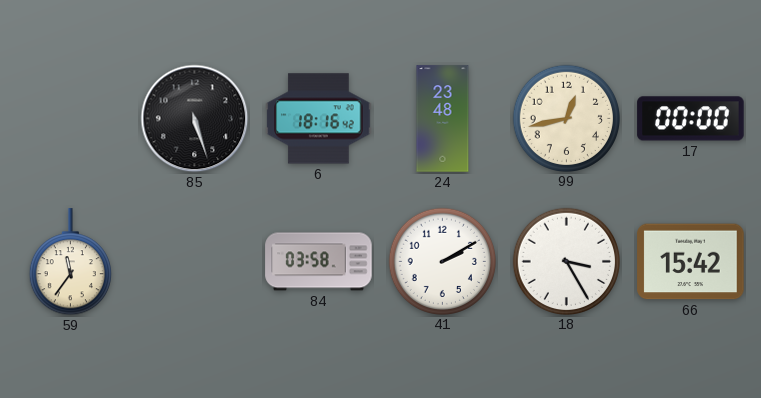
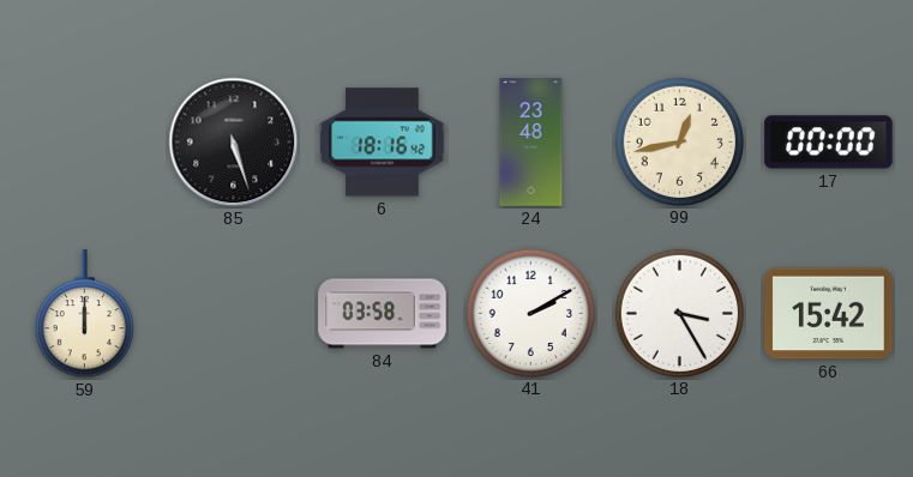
59: 11:36 -> 12:00 (84, 314)
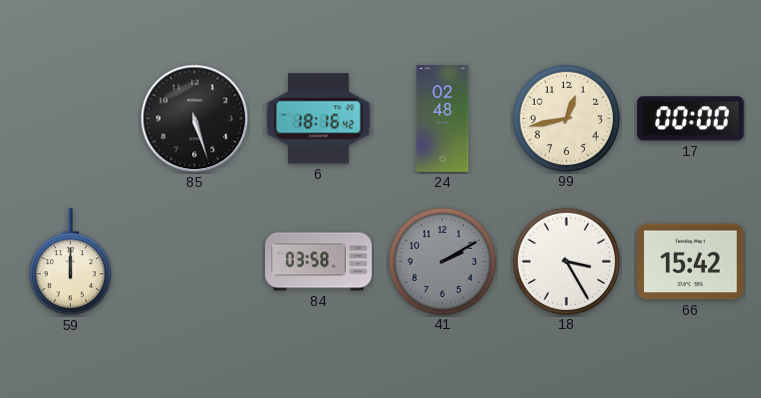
24: 23:48 -> 02:48 (443, 119)
41 dial: white -> grey (442, 261)
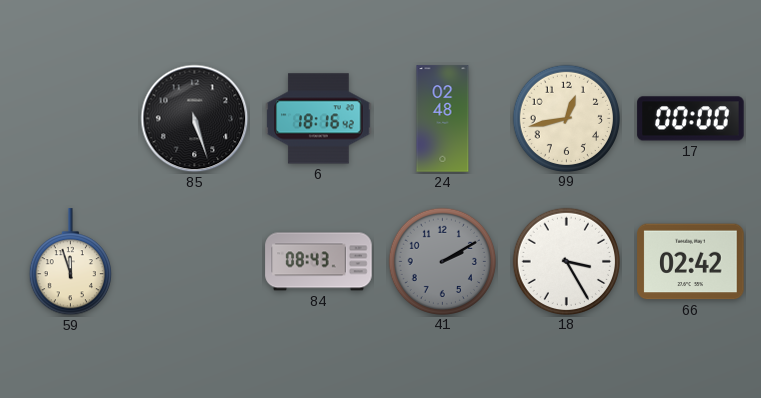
59: 12:00 -> 11:57 (70, 262)
84: 03:58 -> 08:43 (319, 262)
66: 15:42 -> 02:42 (691, 262)
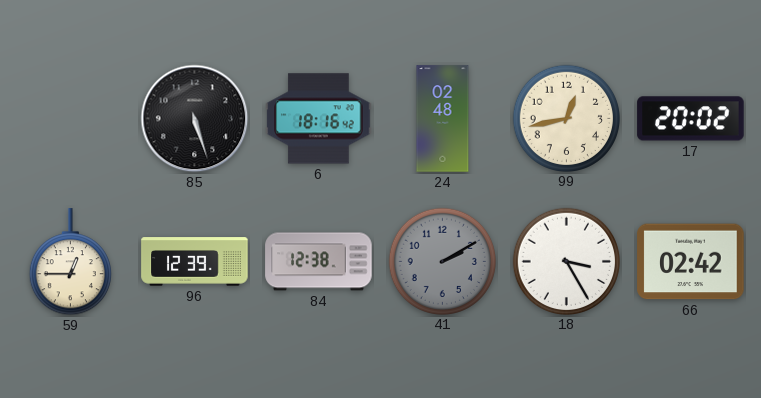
17: 00:00 -> 20:02 (691, 119)
59: 11:57 -> 12:45 (70, 262)
96: none -> 12:39 (195, 262)
84: 08:43 -> 12:38 (319, 262)
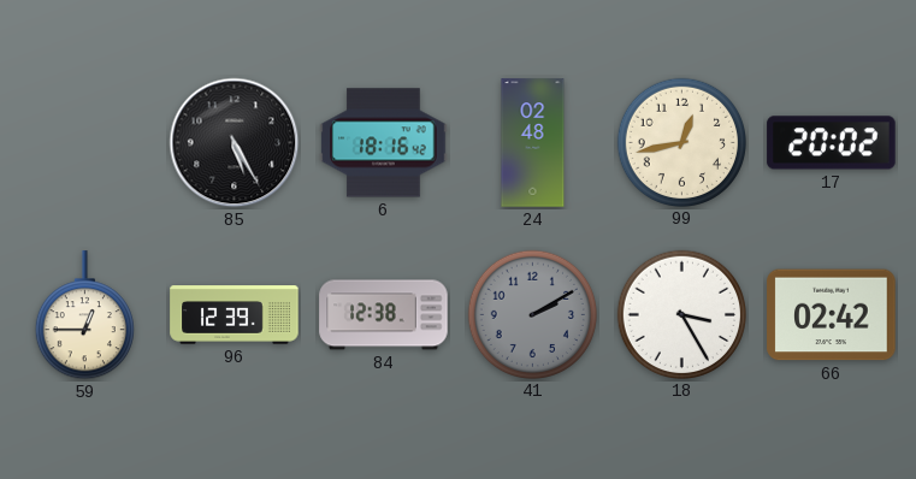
85: 5:27 -> 5:25 (235, 143)
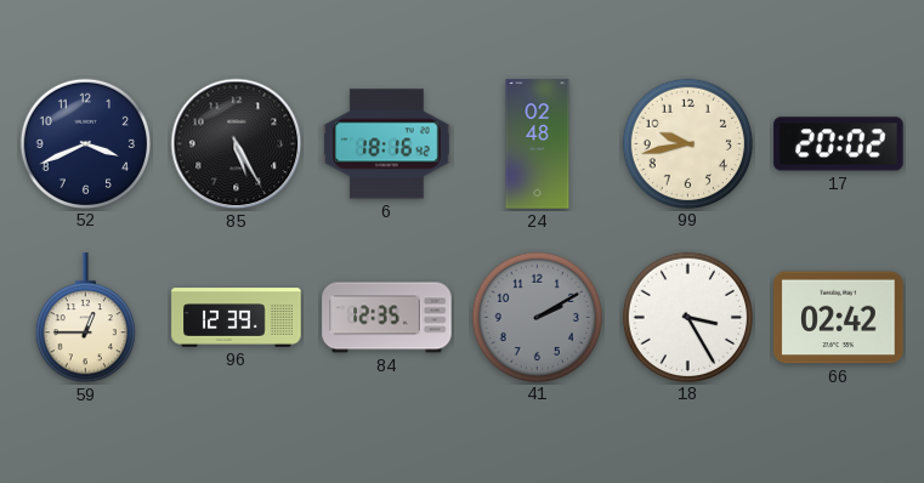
52: none -> 3:41 (85, 143)
99: 12:43 -> 9:43 (687, 143)
84: 12:38 -> 12:35 (387, 318)
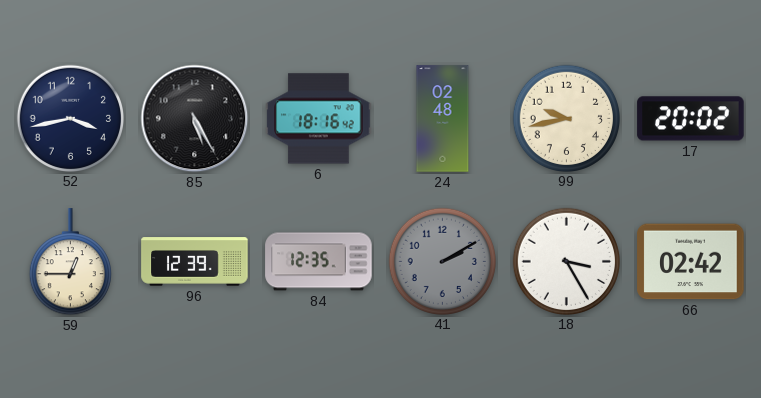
52: 3:41 -> 3:43 (70, 118)
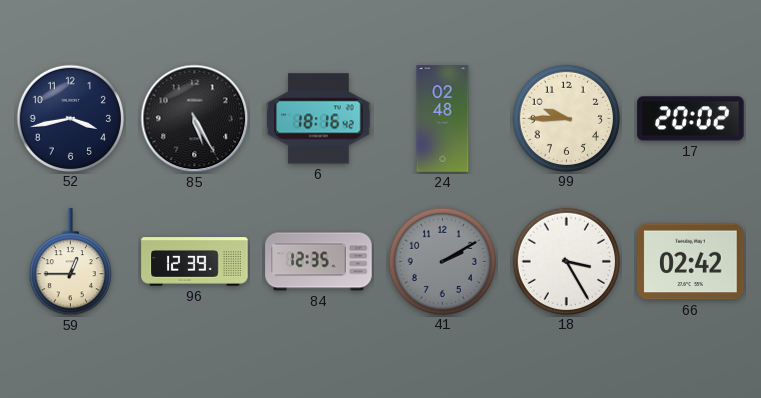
99: 9:43 -> 9:45 (566, 118)
